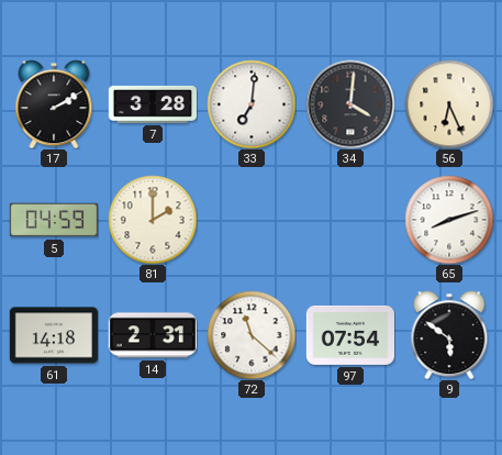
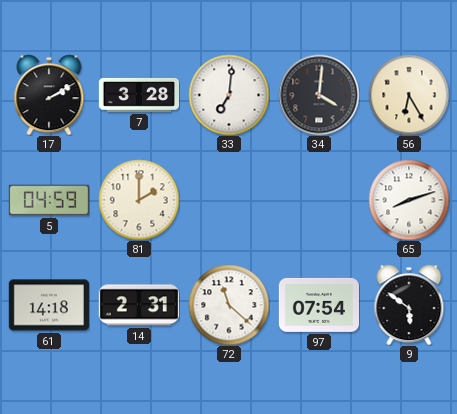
56: 6:26 -> 6:25 (409, 95)
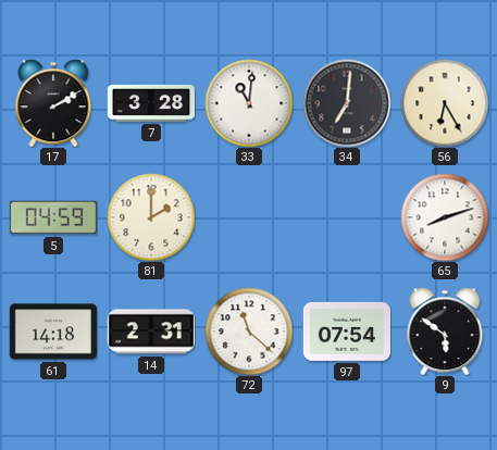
33: 7:01 -> 11:01 (249, 103)
34: 4:01 -> 7:01 (347, 103)
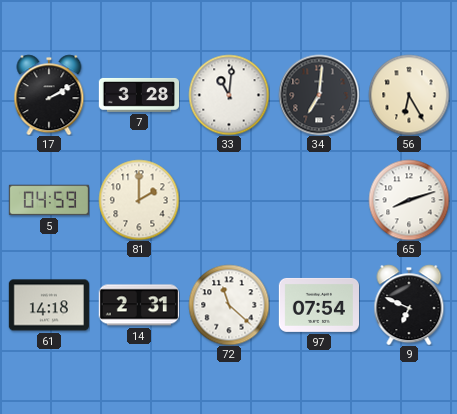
9: 5:51 -> 6:49 (409, 305)
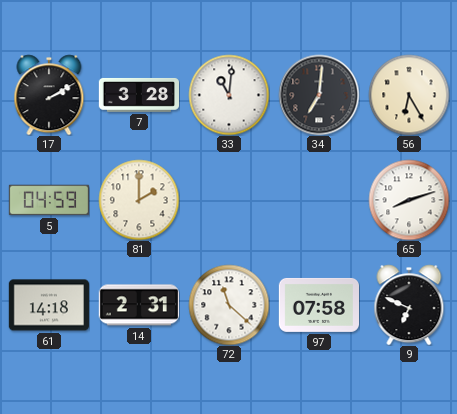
97: 07:54 -> 07:58 (318, 305)
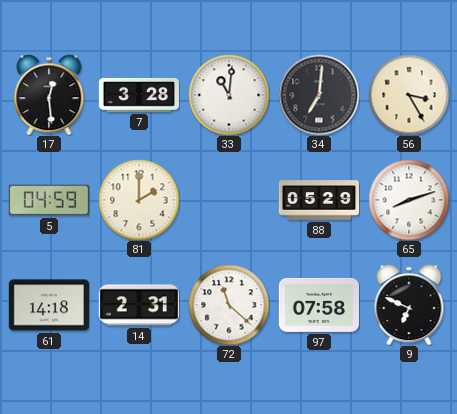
17: 2:10 -> 12:29 (49, 95)
56: 6:25 -> 3:25 (409, 95)
88: none -> 05:29 (318, 200)
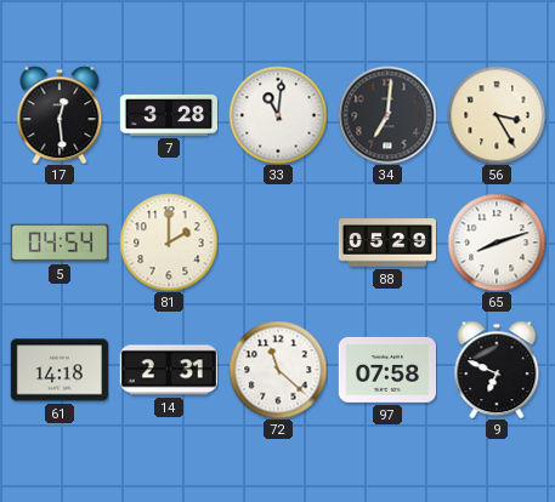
5: 04:59 -> 04:54 (58, 243)
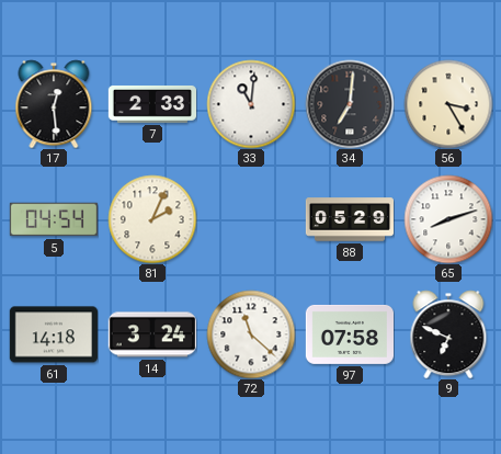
7: 3:28 -> 2:33 (151, 104)
81: 2:00 -> 2:04 (152, 219)
14: 2:31 -> 3:24 (152, 334)
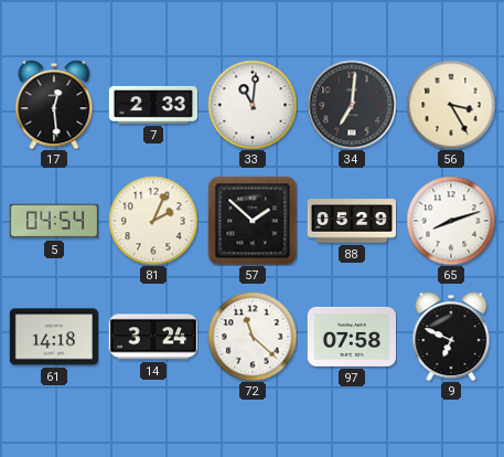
57: none -> 1:52 (253, 221)
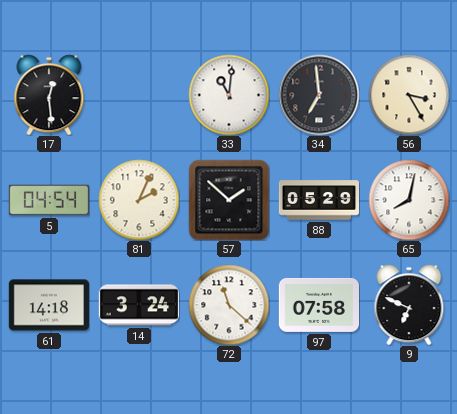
7: 2:33 -> none (152, 105)
34: 7:01 -> 6:59 (319, 95)
65: 8:12 -> 8:02 (409, 200)
